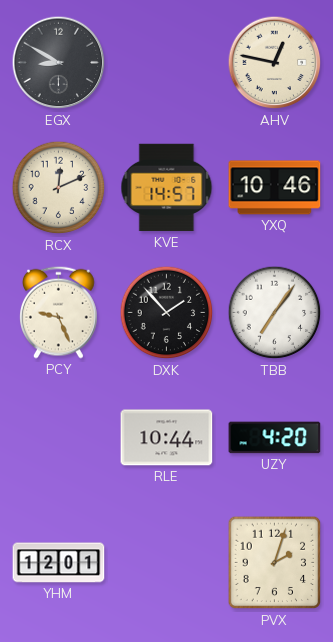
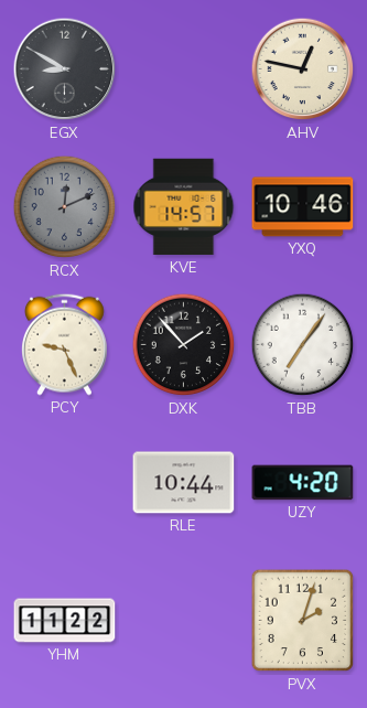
RCX dial: cream -> grey (65, 207)
YHM: 12:01 -> 11:22 (65, 621)
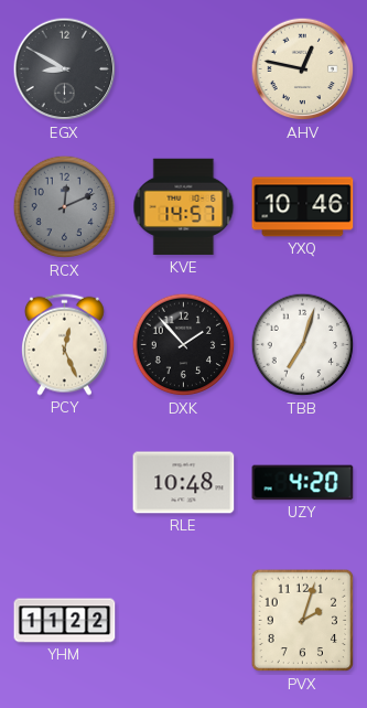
PCY: 9:26 -> 12:26 (65, 344)
TBB: 7:06 -> 7:03 (303, 345)
RLE: 10:44 -> 10:48 (184, 483)
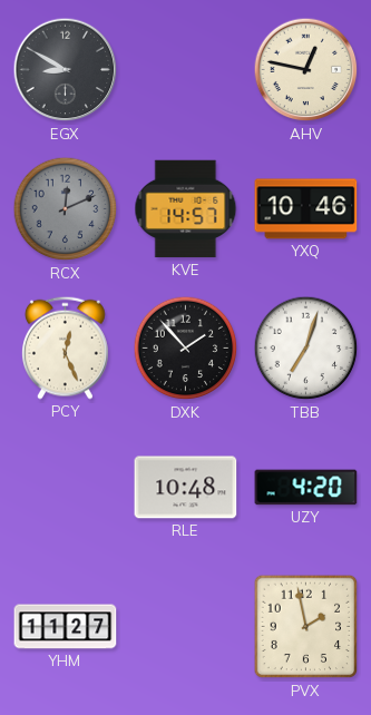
YHM: 11:22 -> 11:27 (66, 627)
PVX: 2:03 -> 1:58 (306, 627)
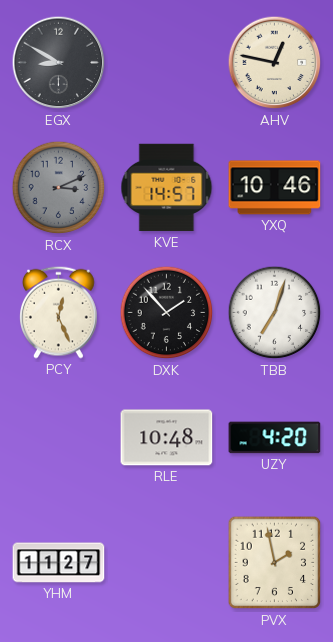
RCX: 12:11 -> 3:11 (59, 188)
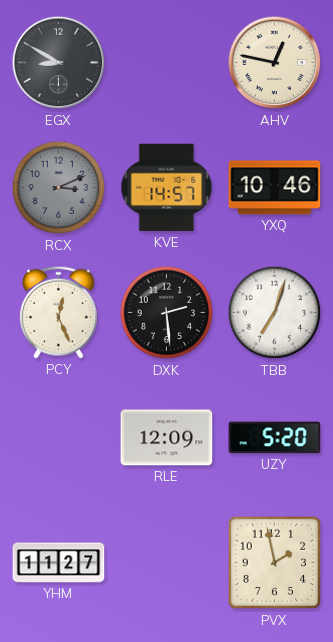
DXK: 1:53 -> 2:29 (167, 313)
RLE: 10:48 -> 12:09 (167, 438)
UZY: 4:20 -> 5:20 (275, 438)
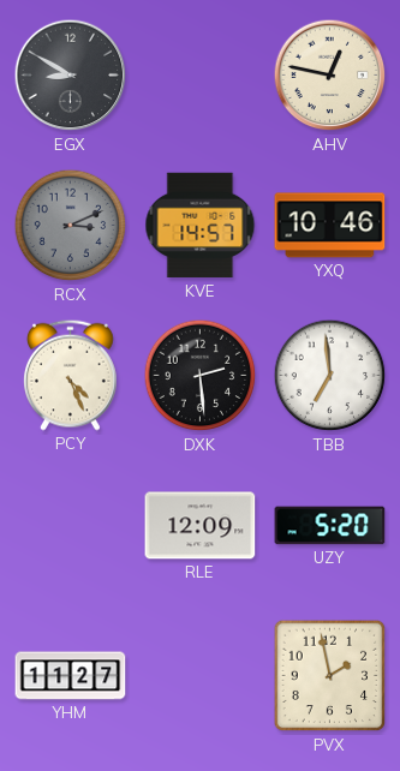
PCY: 12:26 -> 4:26 (71, 375)
TBB: 7:03 -> 6:59 (330, 376)
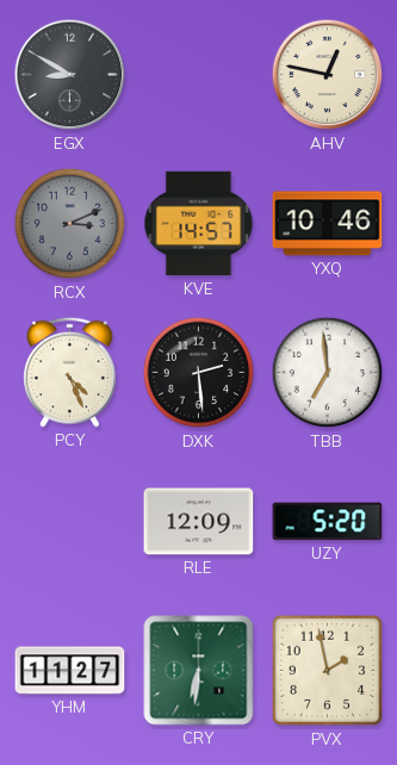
CRY: none -> 6:31 (199, 671)
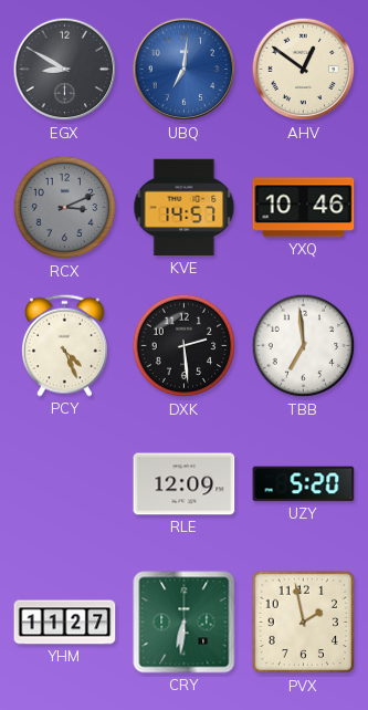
UBQ: none -> 7:01 (185, 70)
AHV: 12:47 -> 12:51 (304, 70)
